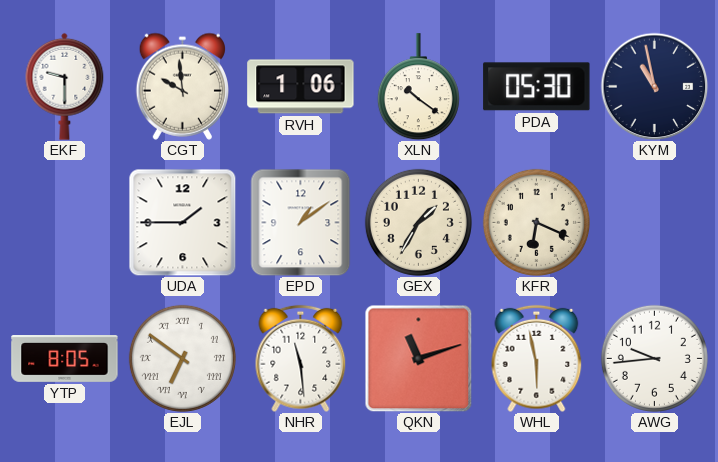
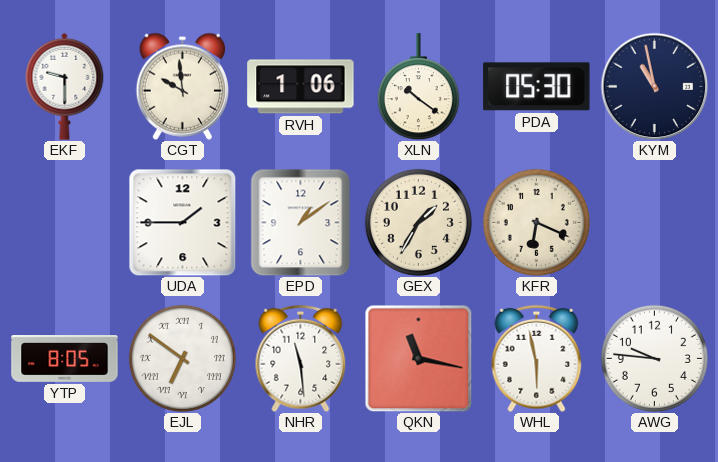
QKN: 11:12 -> 11:17 (418, 358)
AWG: 9:44 -> 9:46 (654, 358)
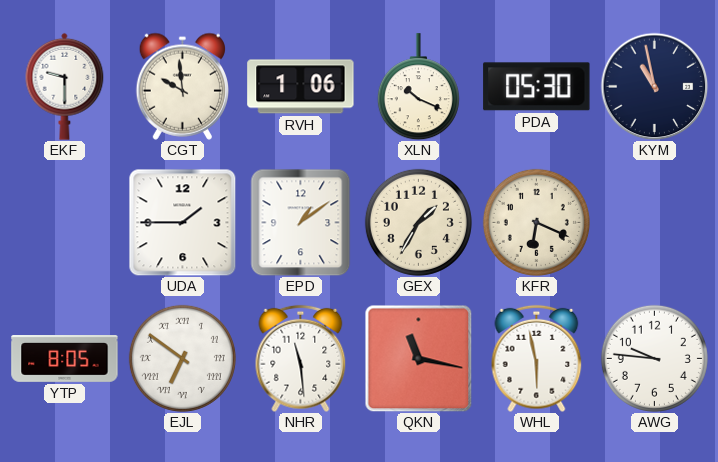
XLN: 10:21 -> 10:19 (418, 87)
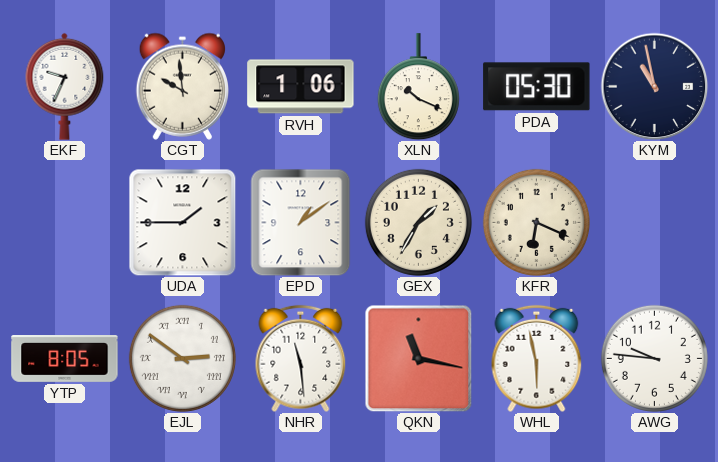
EKF: 9:30 -> 9:34 (65, 86)
EJL: 6:51 -> 2:51 (182, 358)
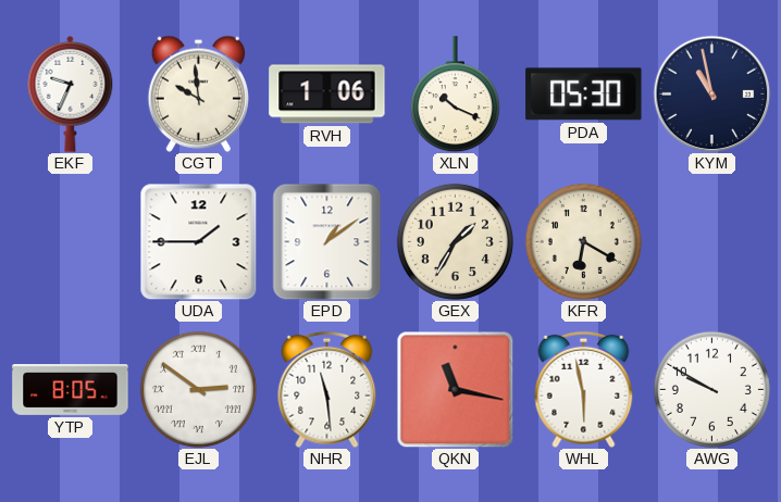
KFR: 6:19 -> 6:20 (583, 241)
AWG: 9:46 -> 9:50 (711, 389)
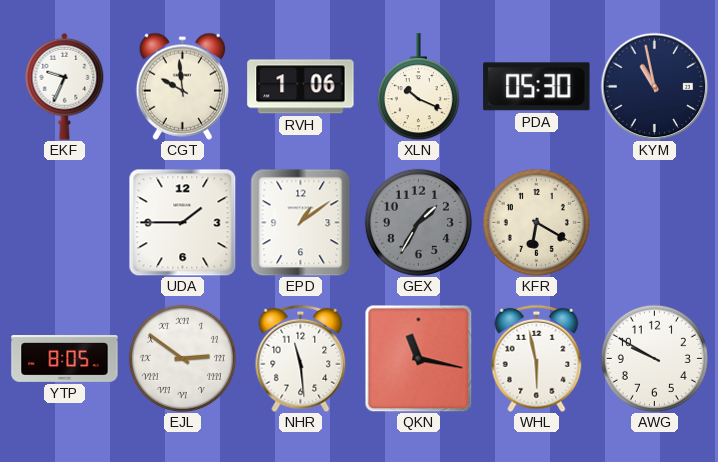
GEX dial: cream -> grey (418, 222)
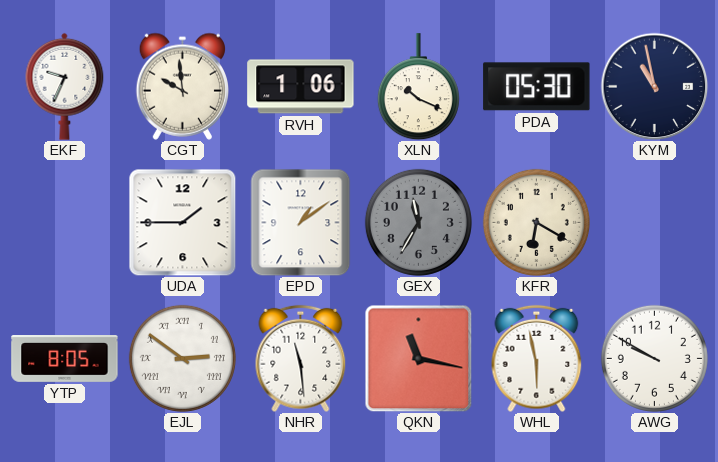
GEX: 1:35 -> 11:35 (418, 222)
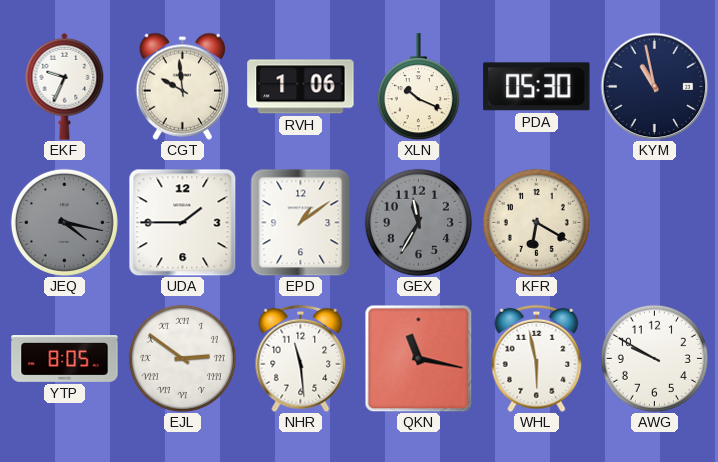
JEQ: none -> 4:17 (64, 222)
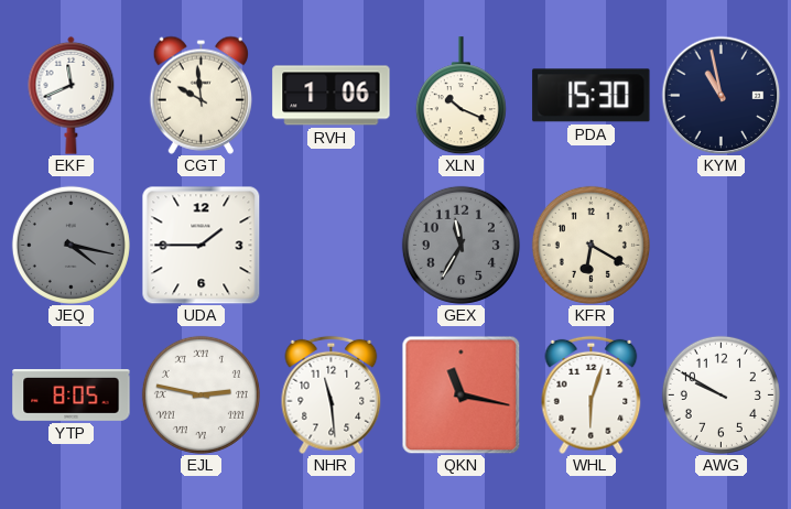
EKF: 9:34 -> 11:41 (72, 95)
PDA: 05:30 -> 15:30 (592, 96)
EPD: 1:09 -> none (301, 222)
EJL: 2:51 -> 2:47 (201, 394)
WHL: 5:58 -> 6:03 (592, 394)
